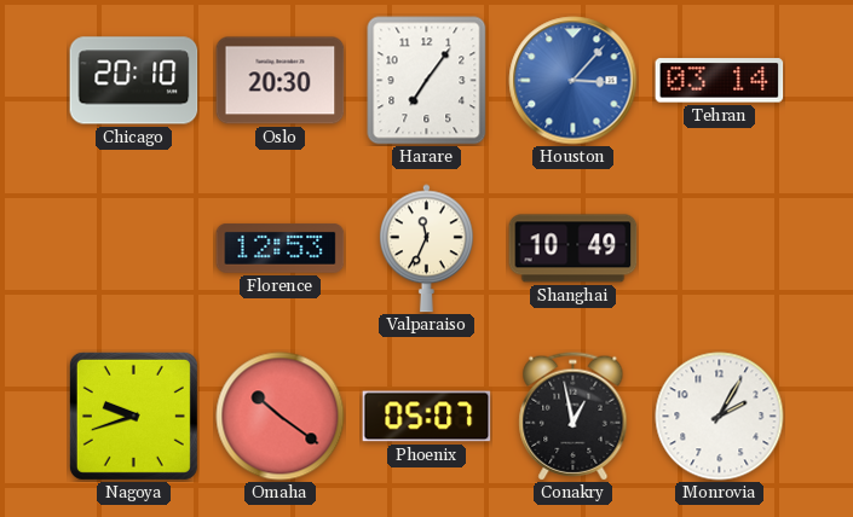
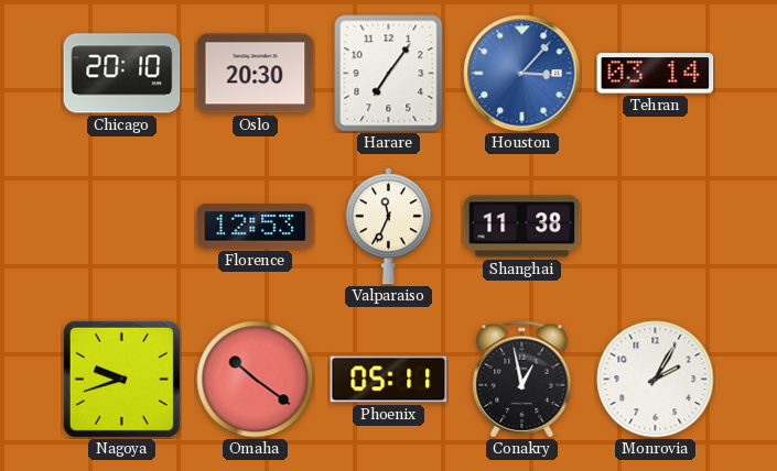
Shanghai: 10:49 -> 11:38 (522, 227)
Phoenix: 05:07 -> 05:11 (389, 380)
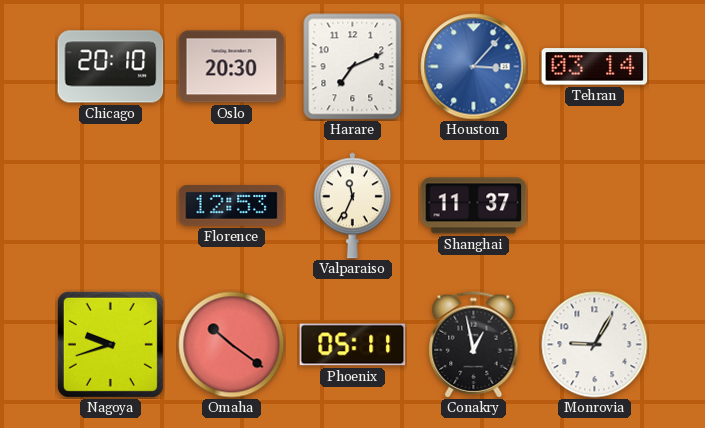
Harare: 7:06 -> 7:11 (353, 67)
Shanghai: 11:38 -> 11:37 (474, 206)
Monrovia: 2:05 -> 9:05 (595, 345)
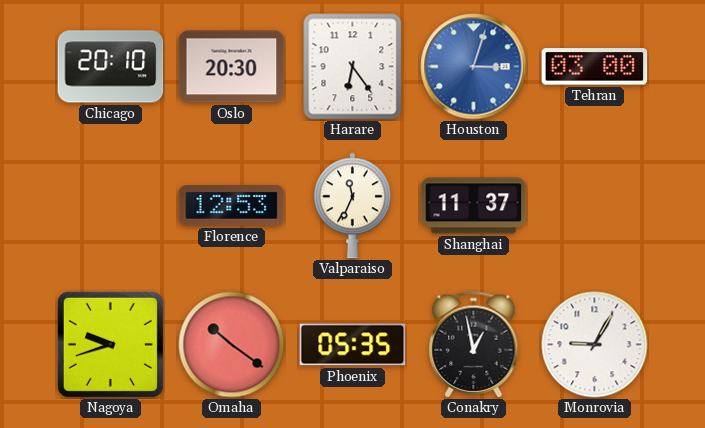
Harare: 7:11 -> 6:24 (353, 67)
Houston: 3:07 -> 3:03 (474, 67)
Tehran: 03:14 -> 03:00 (595, 67)
Phoenix: 05:11 -> 05:35 (353, 345)
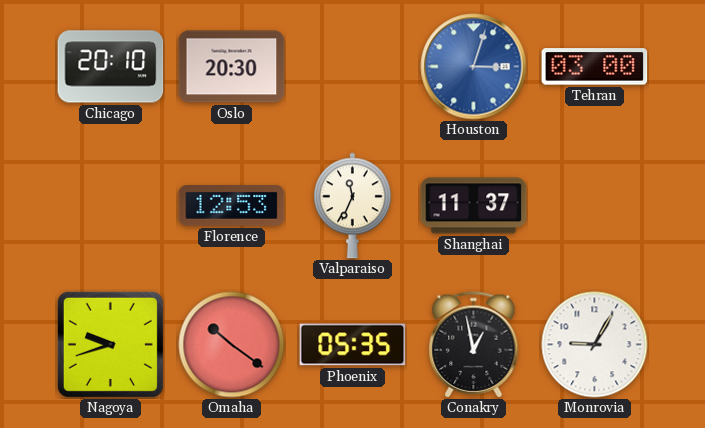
Harare: 6:24 -> none (353, 67)
